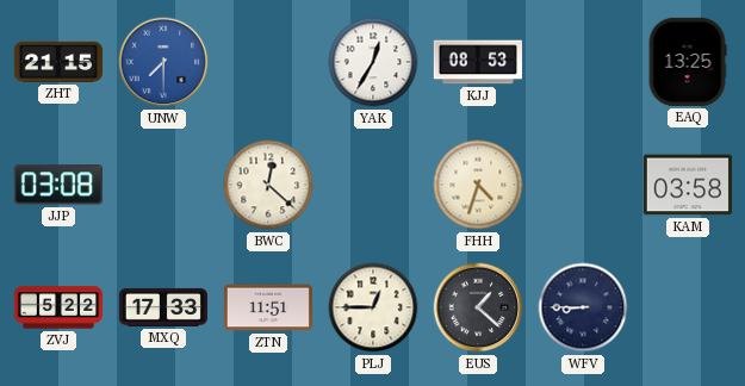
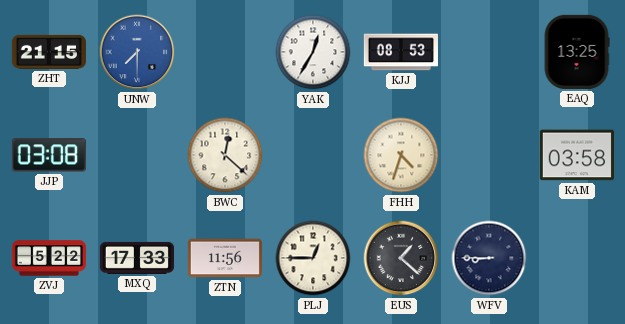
ZTN: 11:51 -> 11:56 (225, 258)
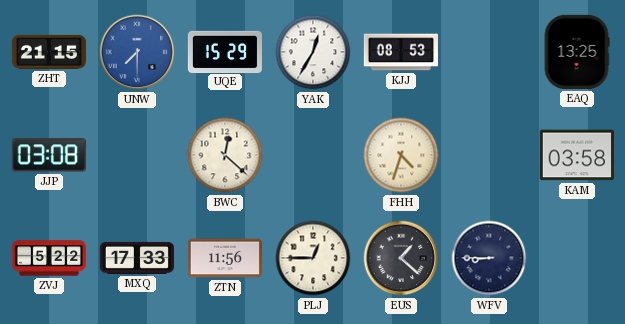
UQE: none -> 15:29 (225, 51)
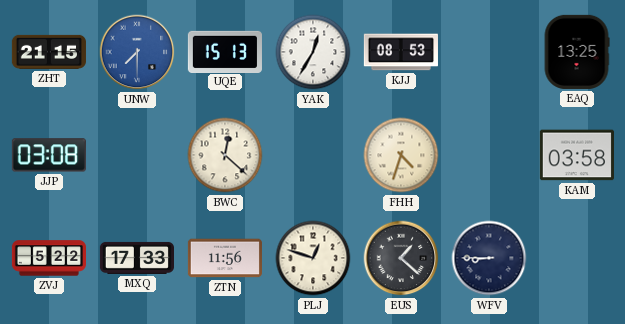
UQE: 15:29 -> 15:13 (225, 51)
PLJ: 12:45 -> 12:48 (313, 258)
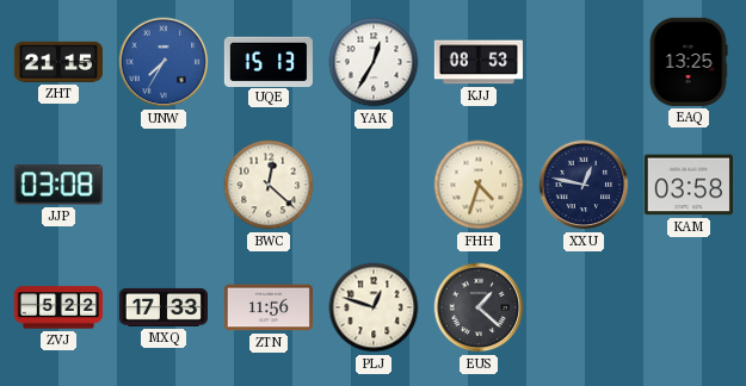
UNW: 7:30 -> 7:35 (164, 62)
XXU: none -> 12:47 (584, 185)
WFV: 8:45 -> none (489, 258)
